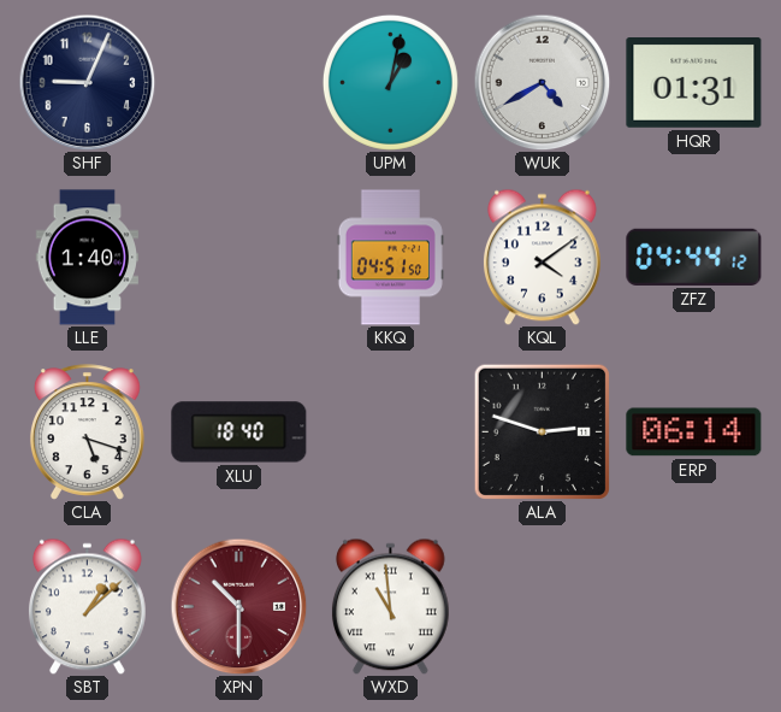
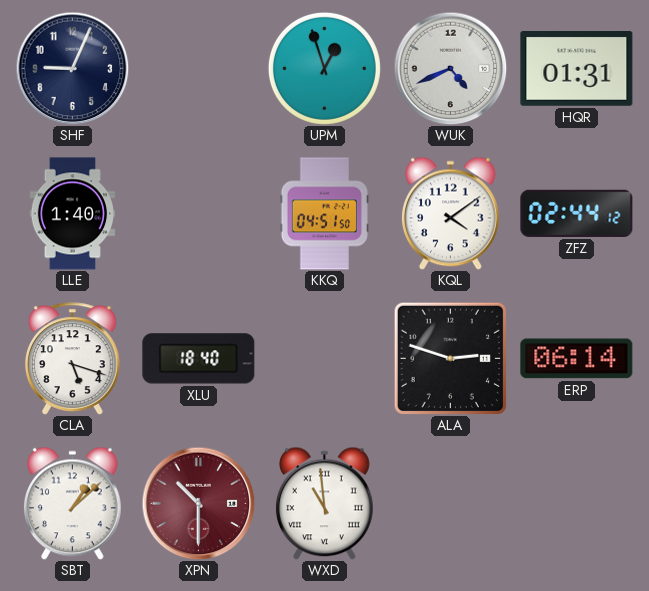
UPM: 1:02 -> 12:57 (324, 68)
WUK: 4:40 -> 4:41 (450, 68)
ZFZ: 04:44 -> 02:44 (577, 213)
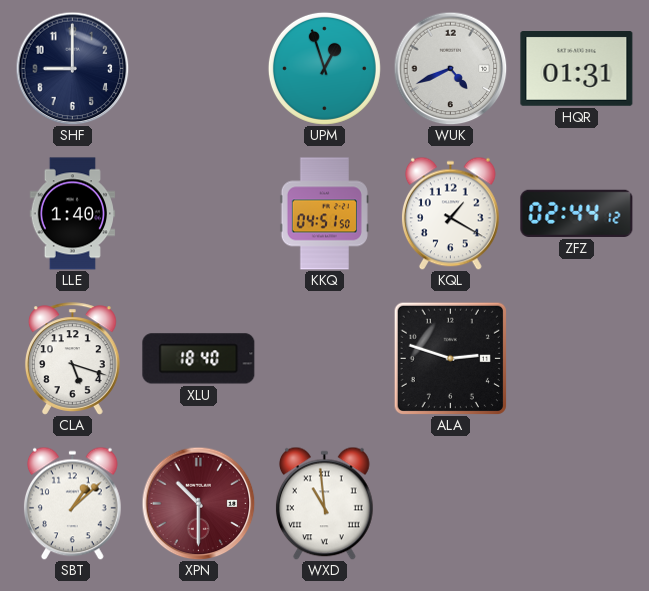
SHF: 9:04 -> 9:00 (72, 68)
KQL: 4:09 -> 1:20 (450, 213)
ERP: 06:14 -> none (577, 359)
